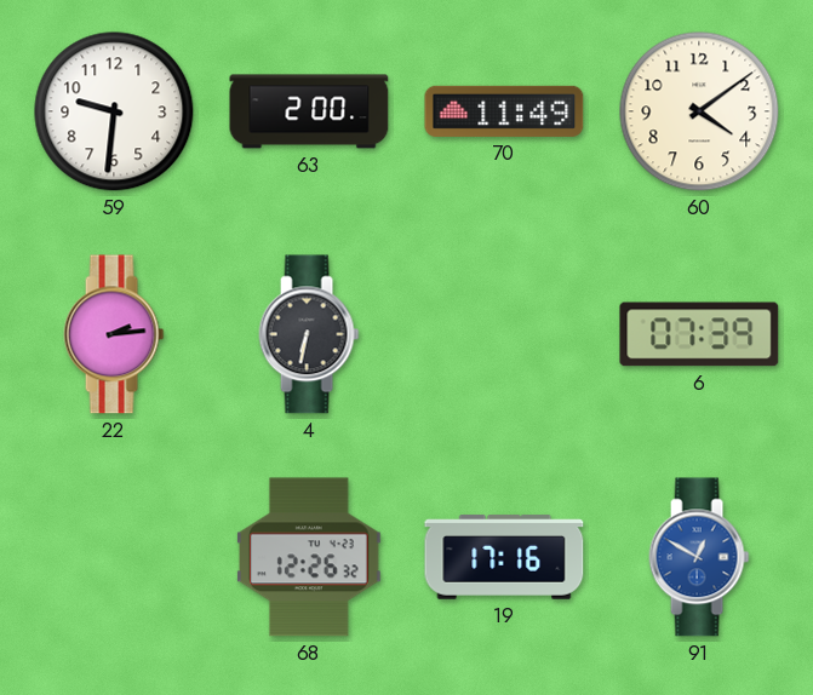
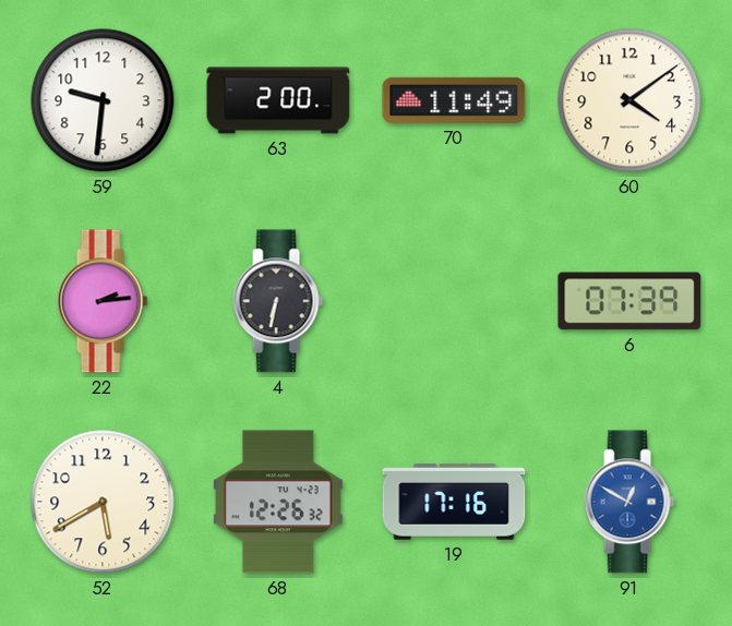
52: none -> 5:40 (103, 502)
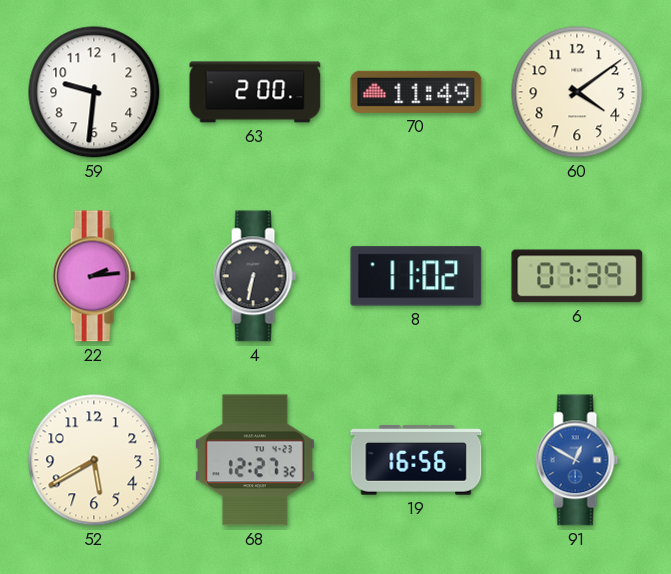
8: none -> 11:02 (416, 276)
68: 12:26 -> 12:27 (255, 460)
19: 17:16 -> 16:56 (416, 460)
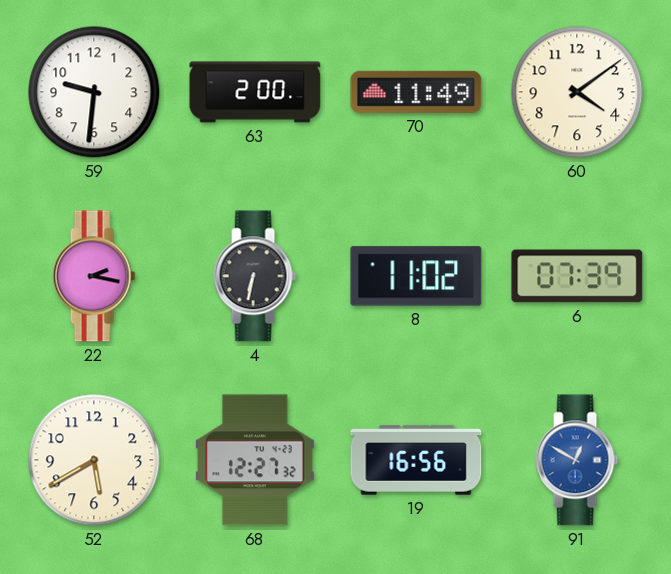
22: 2:14 -> 2:17 (94, 276)
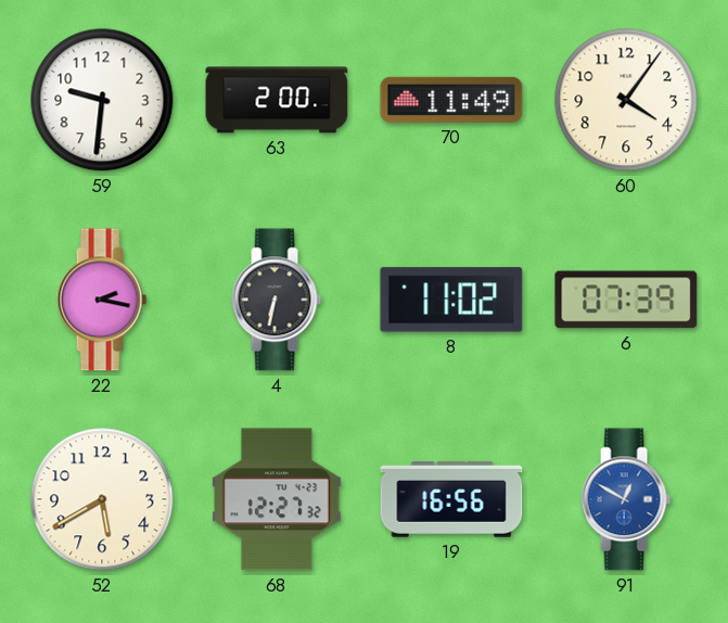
60: 4:09 -> 4:06 (626, 100)
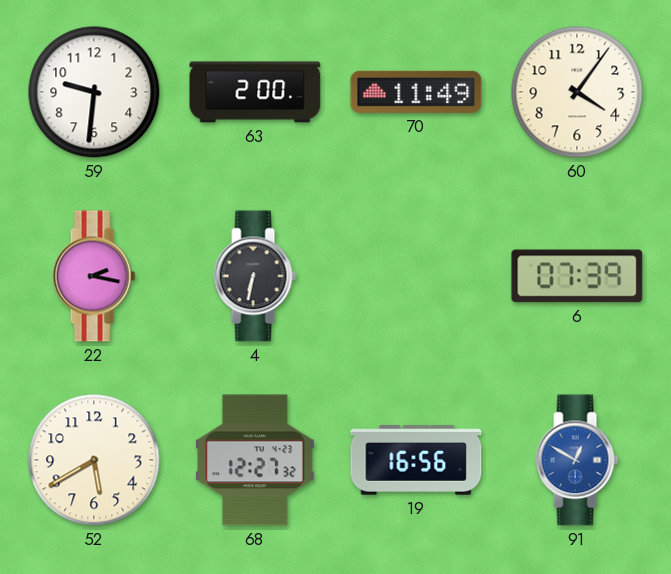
8: 11:02 -> none (451, 300)
